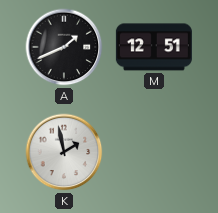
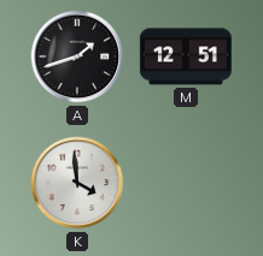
A: 1:41 -> 1:42 (77, 56)
K: 1:58 -> 3:59 (77, 183)
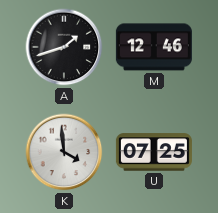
M: 12:51 -> 12:46 (154, 47)
U: none -> 07:25 (154, 152)
